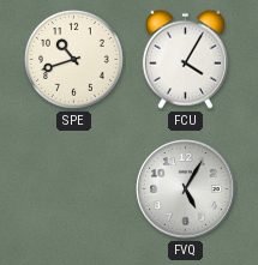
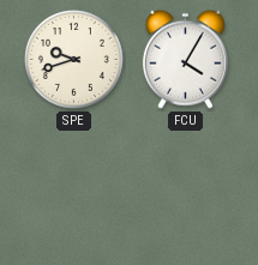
SPE: 10:42 -> 9:42 (74, 60)
FVQ: 5:05 -> none (186, 189)
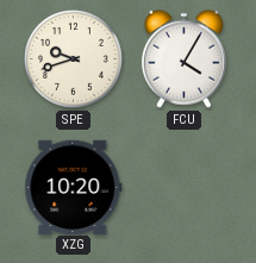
XZG: none -> 10:20 (74, 187)
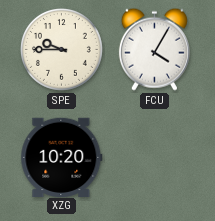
SPE: 9:42 -> 9:45 (62, 50)
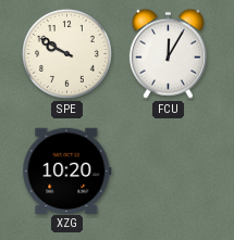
SPE: 9:45 -> 9:50 (67, 54)
FCU: 4:05 -> 12:05 (168, 53)
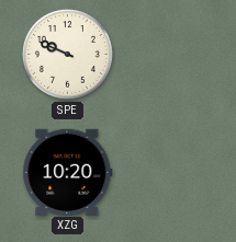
SPE: 9:50 -> 9:49 (68, 55)
FCU: 12:05 -> none (168, 53)
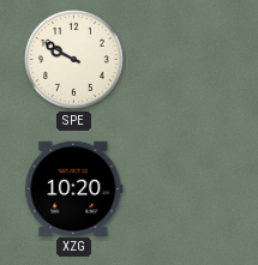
SPE: 9:49 -> 9:50 (74, 60)
